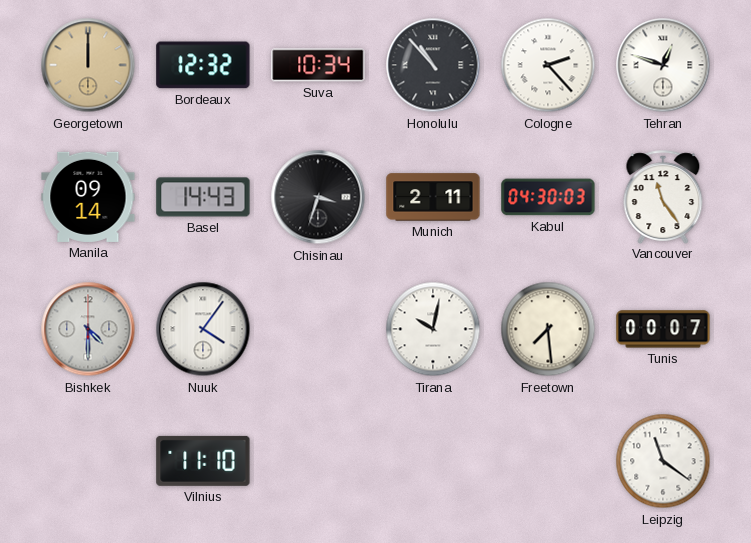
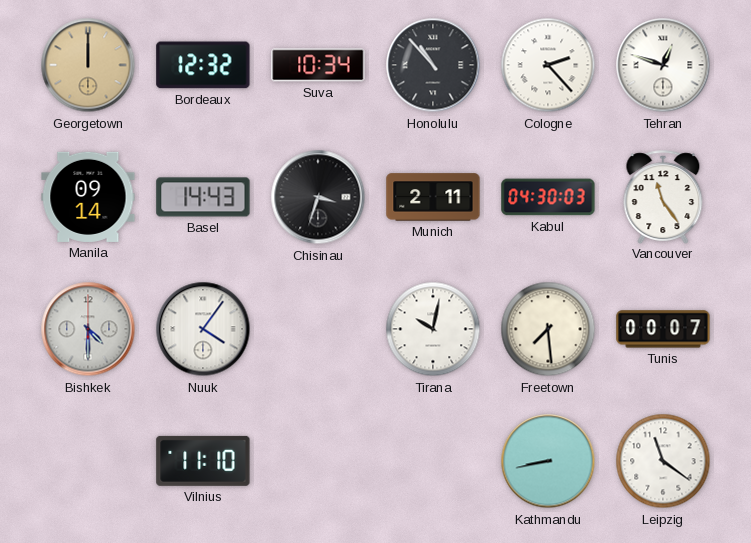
Kathmandu: none -> 8:43 (548, 461)
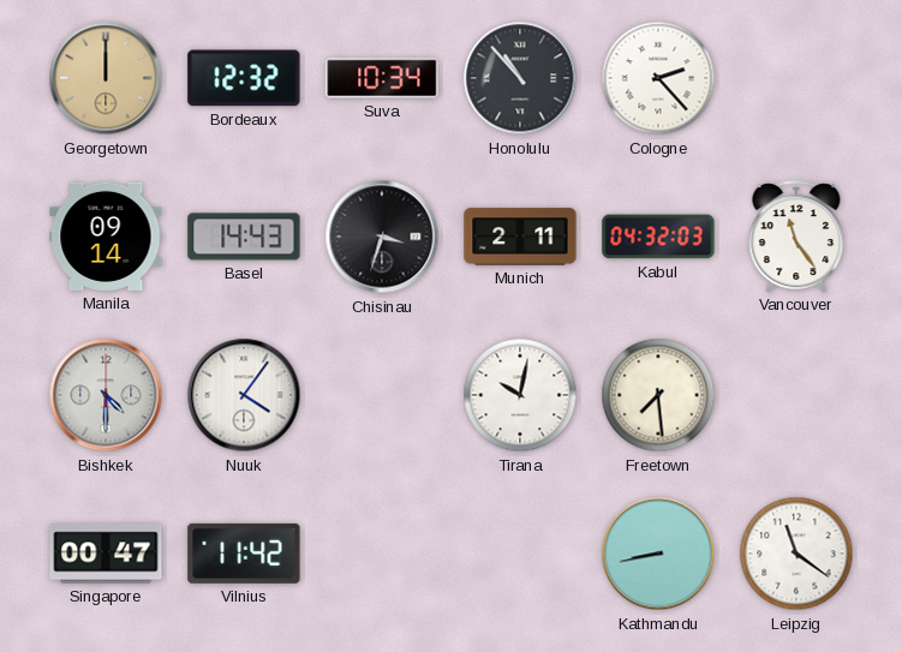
Tehran: 12:48 -> none (663, 65)
Kabul: 04:30 -> 04:32 (658, 237)
Tunis: 00:07 -> none (663, 329)
Singapore: none -> 00:47 (106, 554)
Vilnius: 11:10 -> 11:42 (244, 554)
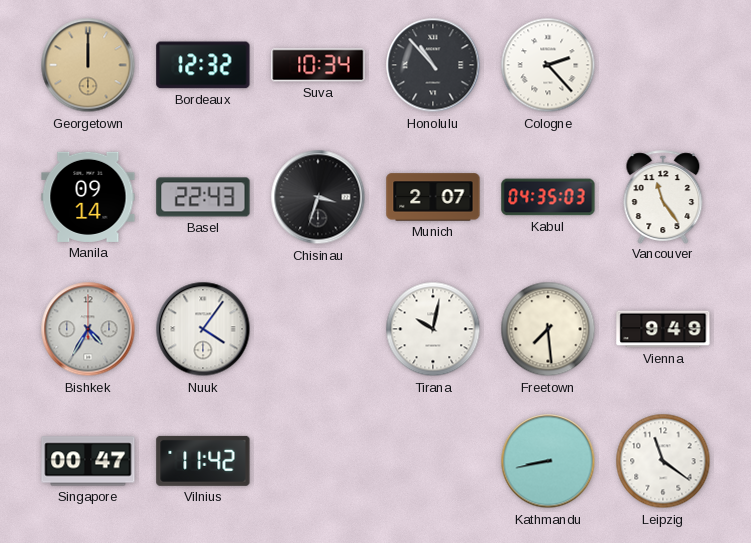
Basel: 14:43 -> 22:43 (203, 197)
Munich: 2:11 -> 2:07 (433, 197)
Kabul: 04:32 -> 04:35 (548, 197)
Bishkek: 4:30 -> 4:35 (88, 329)
Vienna: none -> 9:49 (663, 329)
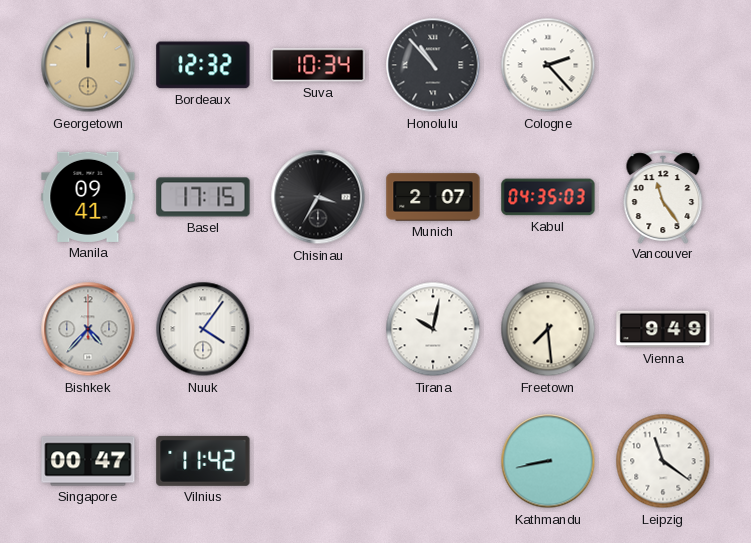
Manila: 09:14 -> 09:41 (88, 197)
Basel: 22:43 -> 17:15 (203, 197)
Chisinau: 3:33 -> 3:35 (318, 197)
Bishkek: 4:35 -> 4:37 (88, 329)
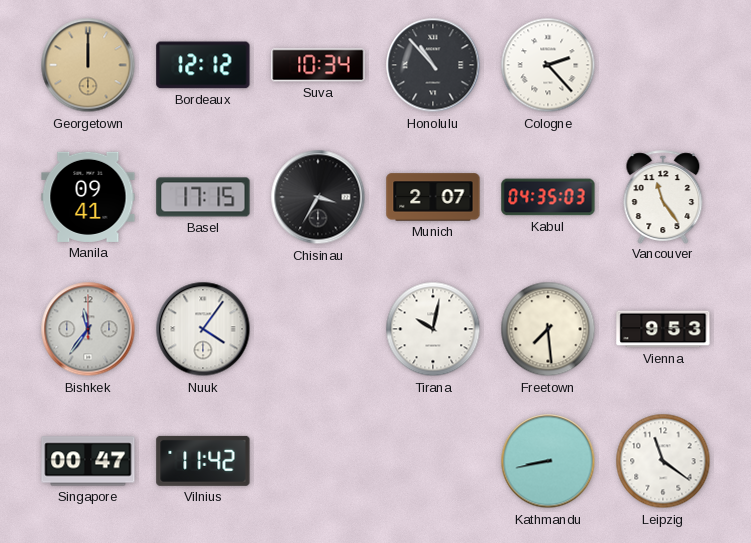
Bordeaux: 12:32 -> 12:12 (203, 65)
Bishkek: 4:37 -> 11:36 (88, 329)
Vienna: 9:49 -> 9:53 (663, 329)
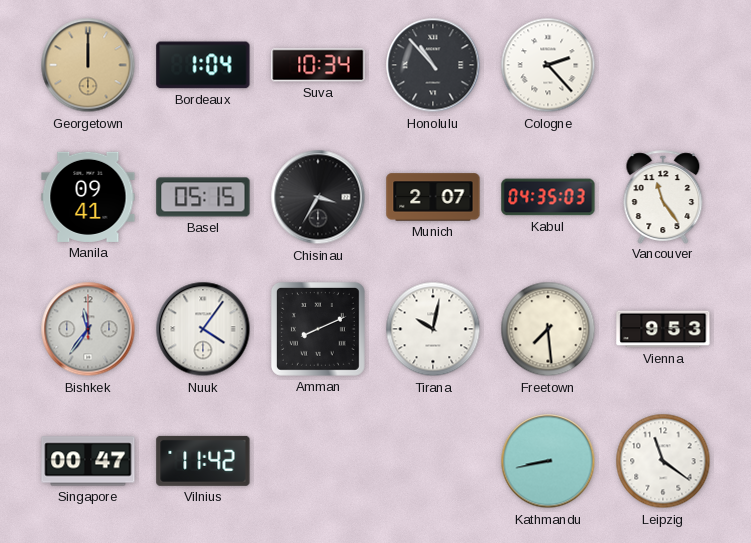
Bordeaux: 12:12 -> 1:04 (203, 65)
Basel: 17:15 -> 05:15 (203, 197)
Amman: none -> 8:11 (318, 329)
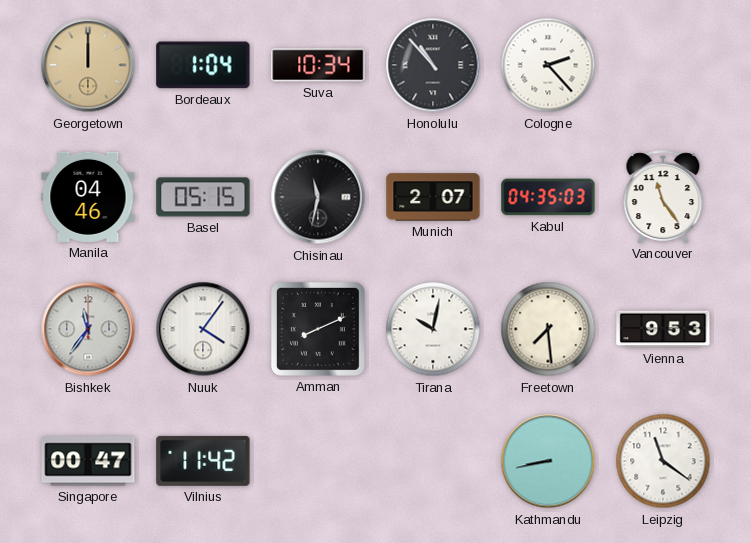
Manila: 09:41 -> 04:46 (88, 197)
Chisinau: 3:35 -> 11:32 (318, 197)
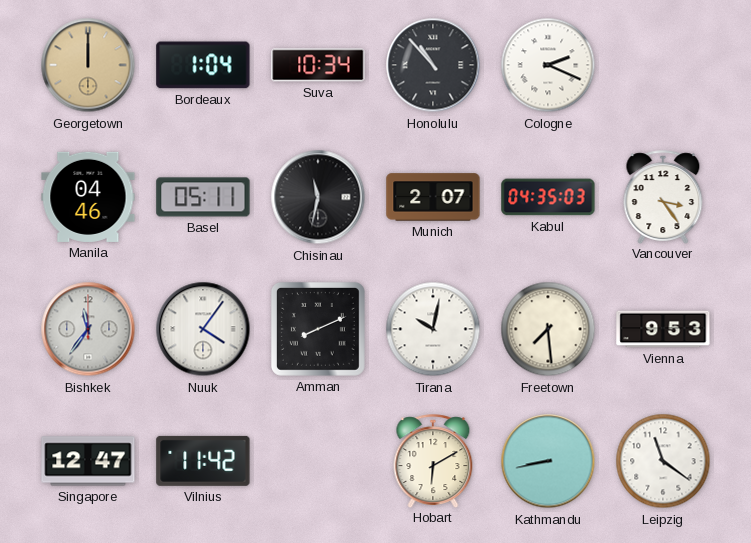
Cologne: 2:23 -> 2:19 (548, 65)
Basel: 05:15 -> 05:11 (203, 197)
Vancouver: 11:24 -> 3:24 (663, 197)
Singapore: 00:47 -> 12:47 (88, 461)
Hobart: none -> 6:10 (433, 461)
